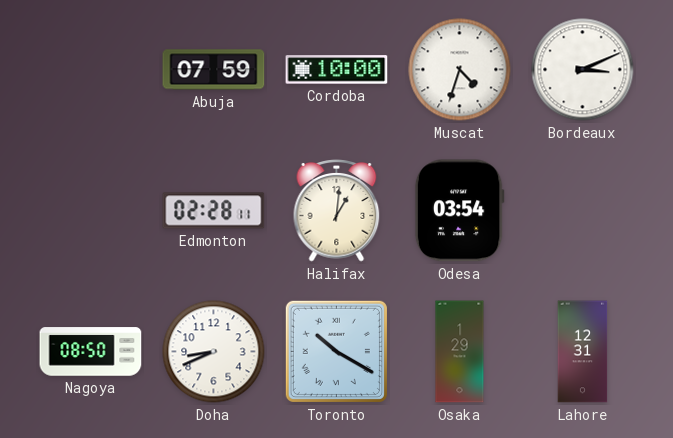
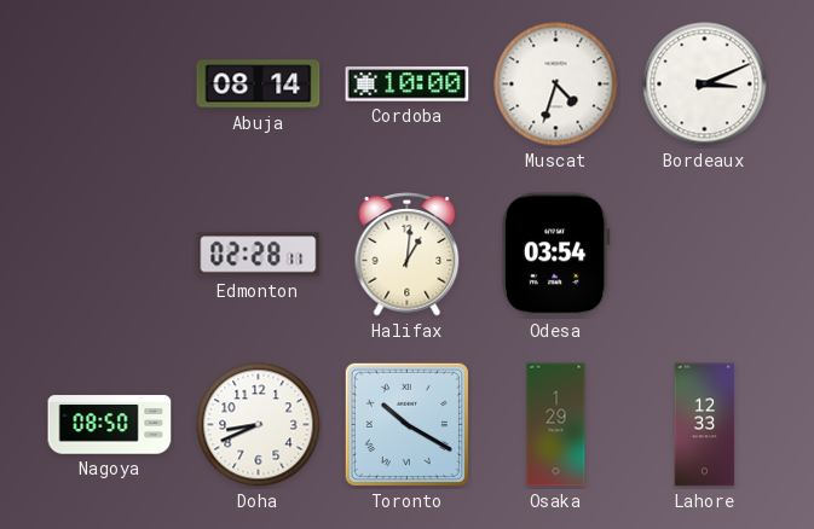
Abuja: 07:59 -> 08:14 (259, 85)
Lahore: 12:31 -> 12:33 (705, 425)
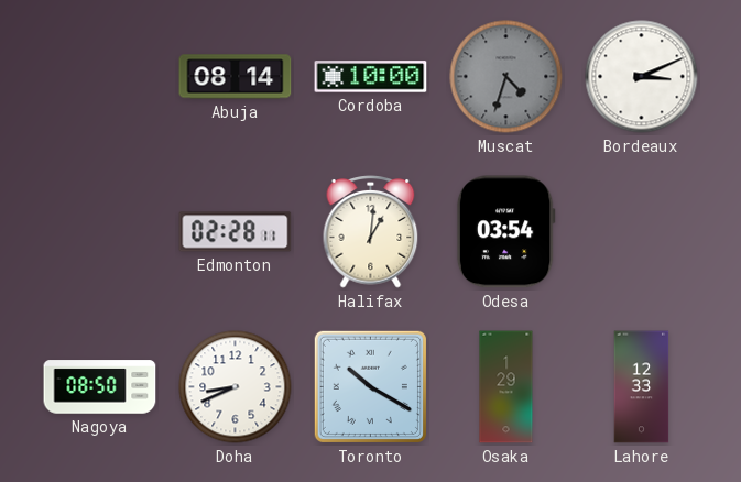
Muscat dial: white -> grey (506, 77)
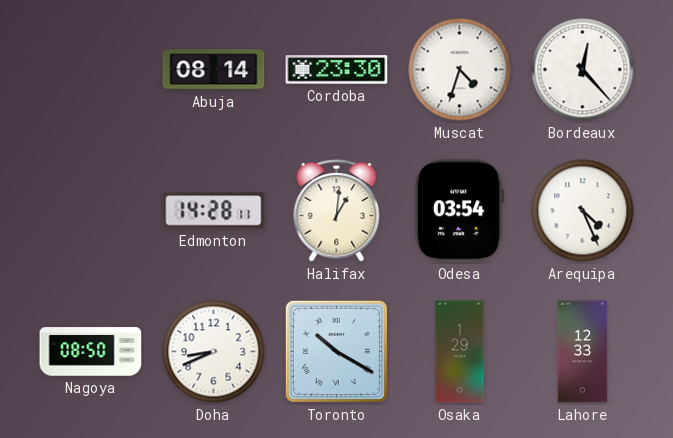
Cordoba: 10:00 -> 23:30 (337, 70)
Muscat dial: grey -> white (460, 70)
Bordeaux: 3:11 -> 12:23 (583, 70)
Edmonton: 02:28 -> 14:28 (214, 211)
Arequipa: none -> 4:26 (583, 211)
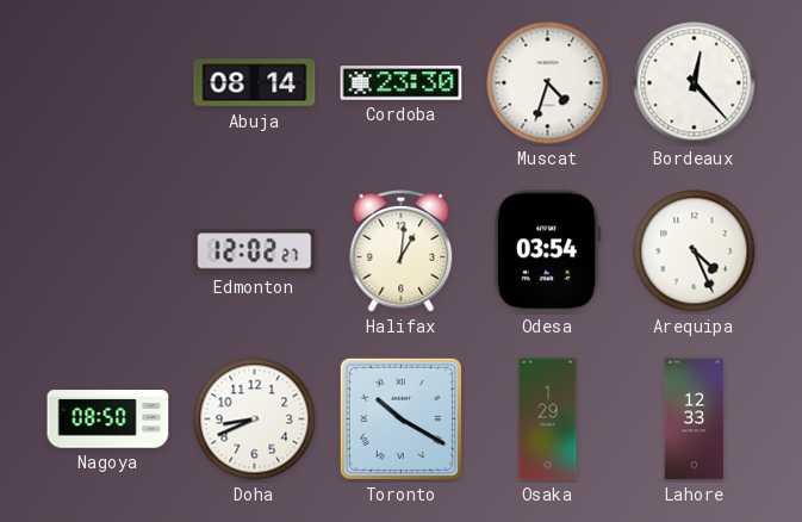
Edmonton: 14:28 -> 12:02 (255, 251)
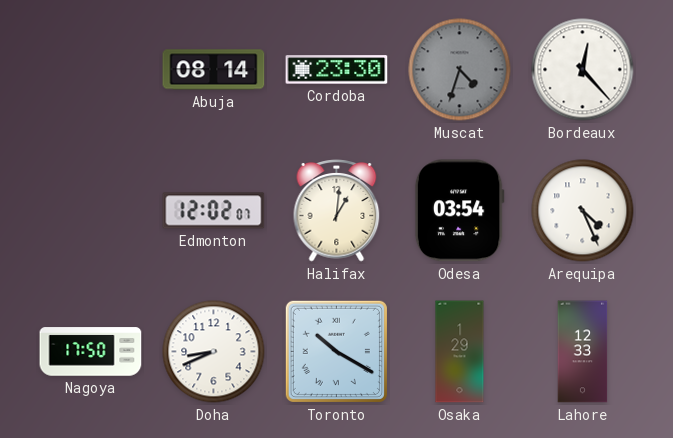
Muscat dial: white -> grey (460, 70)
Edmonton: 12:02:27 -> 12:02:07 (214, 211)
Nagoya: 08:50 -> 17:50 (91, 352)
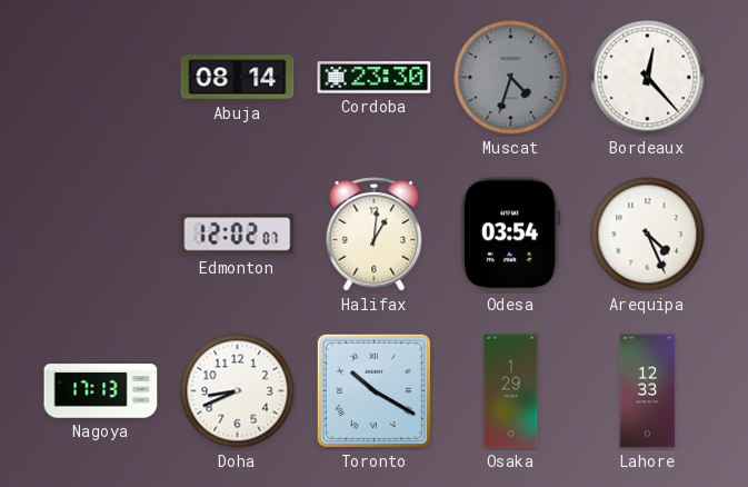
Nagoya: 17:50 -> 17:13 (101, 391)
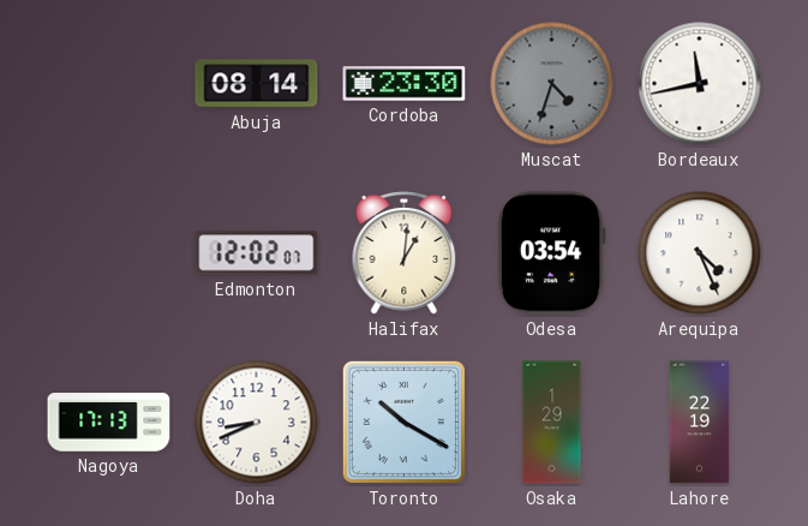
Bordeaux: 12:23 -> 11:43 (700, 84)
Lahore: 12:33 -> 22:19 (700, 423)
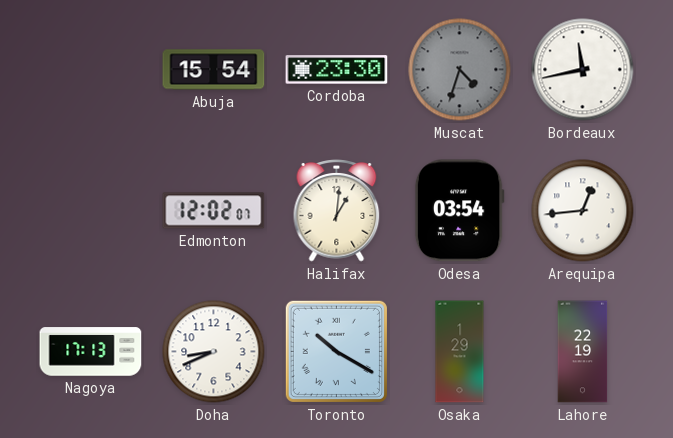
Abuja: 08:14 -> 15:54 (214, 70)
Arequipa: 4:26 -> 12:44 (583, 211)
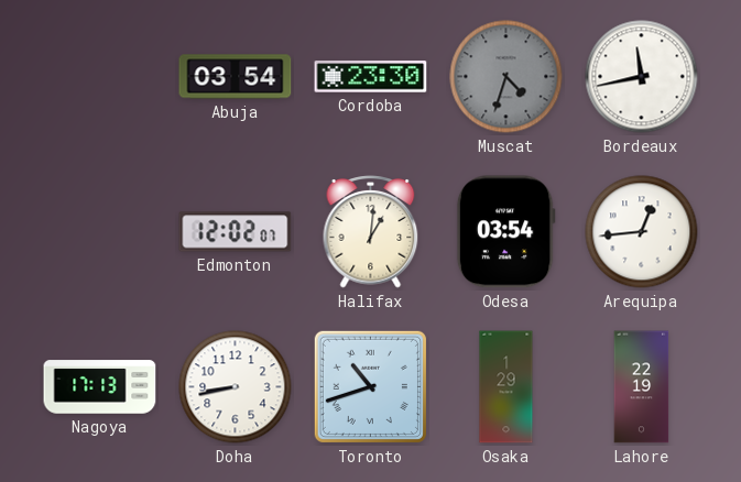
Abuja: 15:54 -> 03:54 (236, 77)
Doha: 8:41 -> 8:43 (236, 387)
Toronto: 10:20 -> 10:42 (370, 386)
